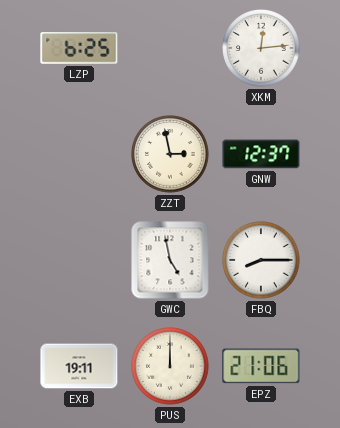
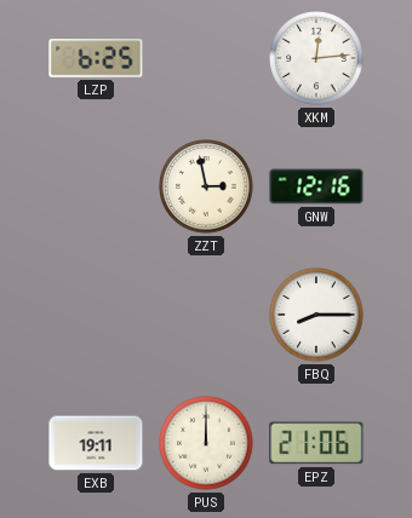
GNW: 12:37 -> 12:16 (316, 186)
GWC: 4:58 -> none (170, 260)
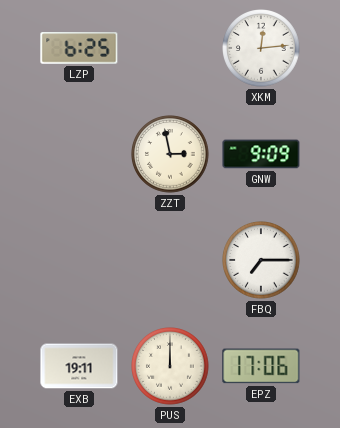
GNW: 12:16 -> 9:09 (261, 154)
FBQ: 8:15 -> 7:15 (261, 260)
EPZ: 21:06 -> 17:06 (261, 366)
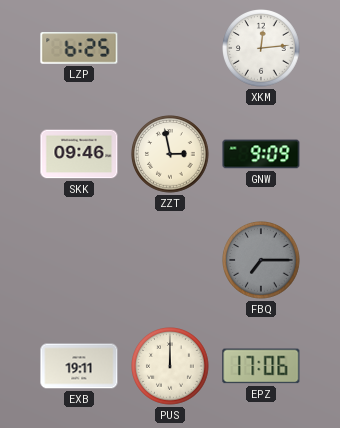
SKK: none -> 09:46 (79, 154)
FBQ dial: white -> grey (261, 260)
